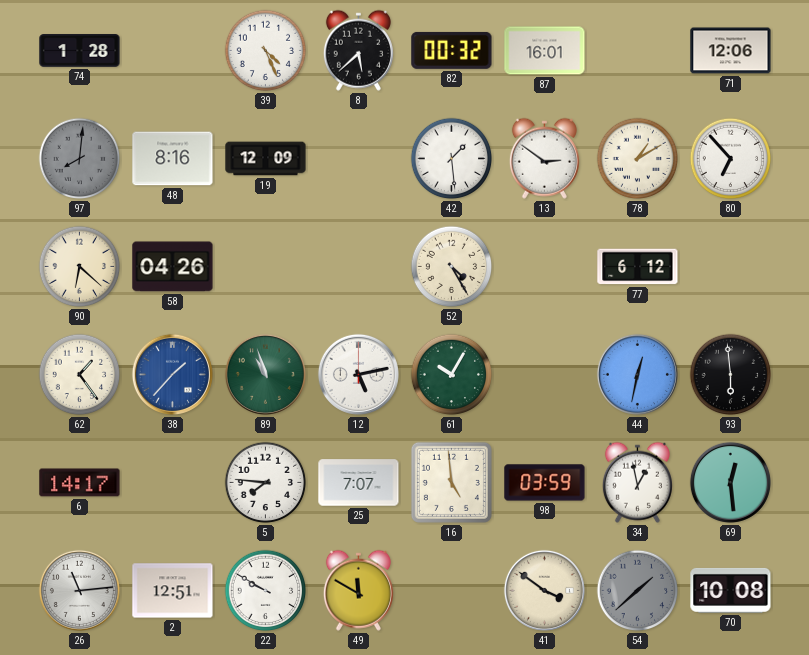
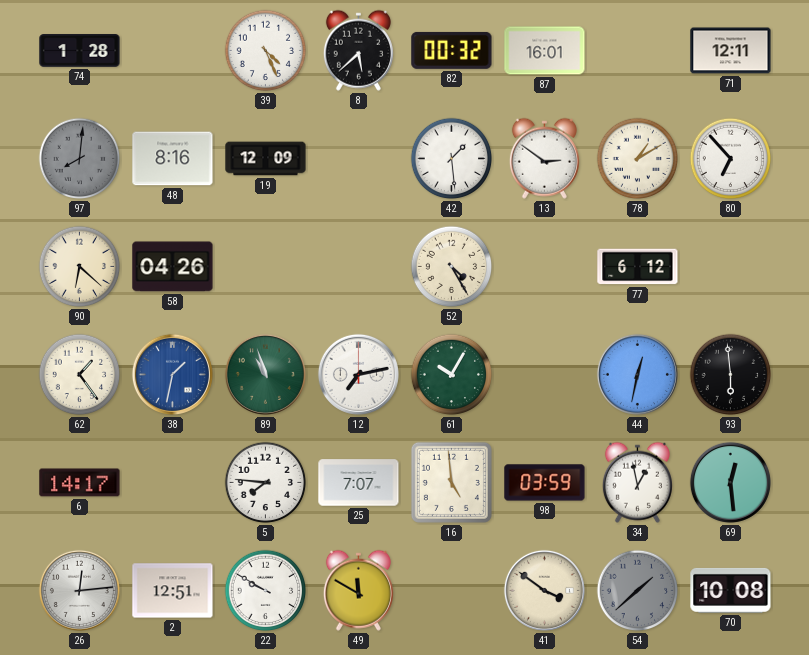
71: 12:06 -> 12:11 (731, 51)
38: 1:37 -> 1:32 (172, 374)
12: 5:13 -> 7:13 (358, 374)
26: 11:14 -> 12:14 (79, 590)
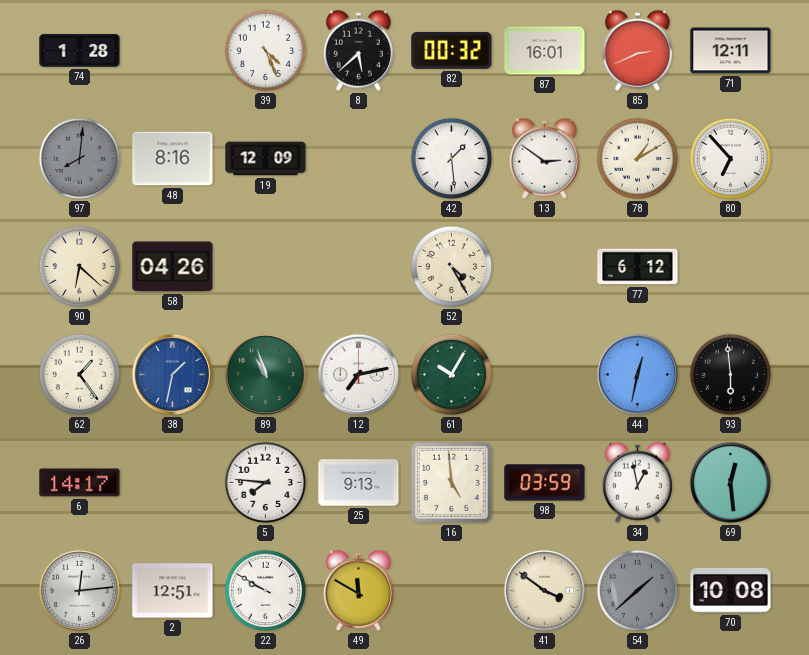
85: none -> 2:41 (637, 50)
25: 7:07 -> 9:13 (359, 483)
